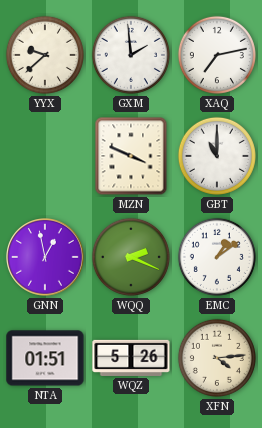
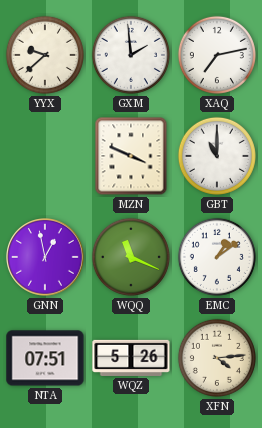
WQQ: 2:19 -> 11:19 (131, 257)
NTA: 01:51 -> 07:51 (45, 358)
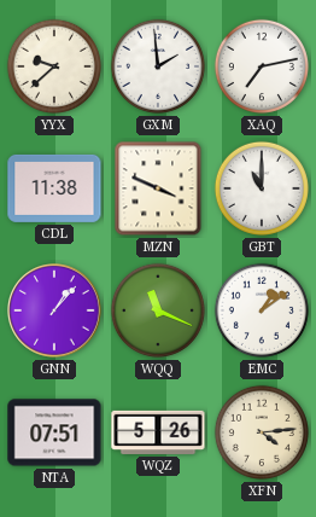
CDL: none -> 11:38 (54, 188)
GNN: 12:58 -> 1:07 (55, 312)
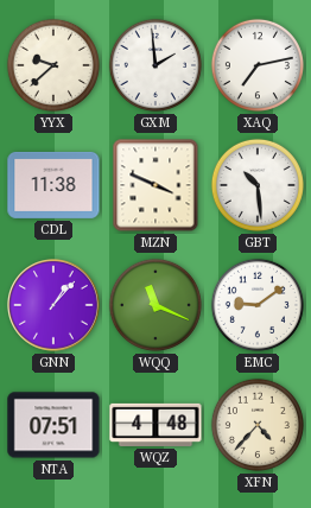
GBT: 11:00 -> 10:29 (258, 185)
EMC: 1:09 -> 9:09 (258, 305)
WQZ: 5:26 -> 4:48 (155, 425)
XFN: 4:14 -> 4:37 (258, 425)
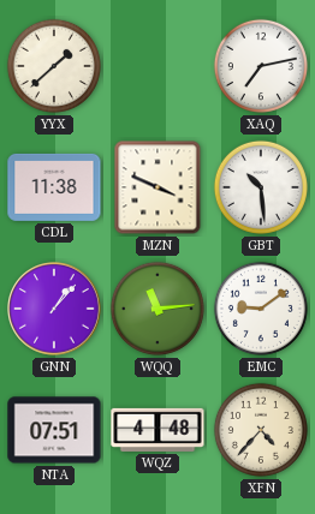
YYX: 9:38 -> 1:38 (54, 66)
GXM: 1:59 -> none (155, 65)
WQQ: 11:19 -> 11:14 (157, 309)
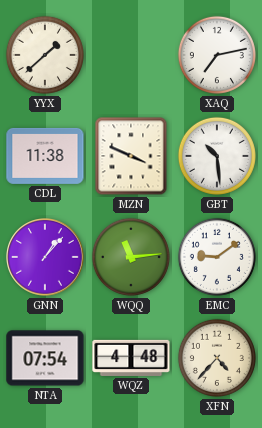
NTA: 07:51 -> 07:54 (45, 358)
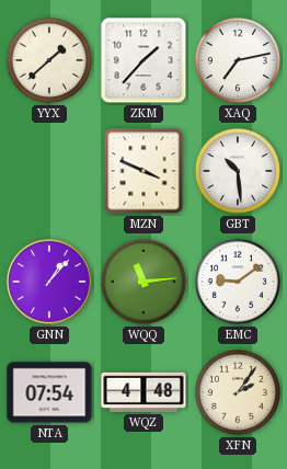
ZKM: none -> 1:37 (143, 60)
CDL: 11:38 -> none (45, 156)
XFN: 4:37 -> 2:06 (238, 392)
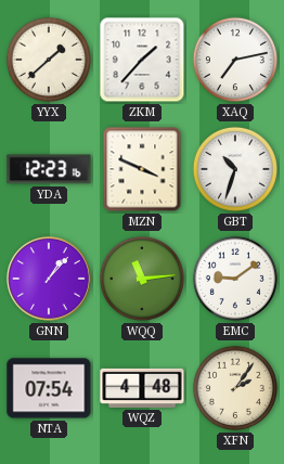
YDA: none -> 12:23 (49, 169)
GBT: 10:29 -> 10:33 (235, 169)
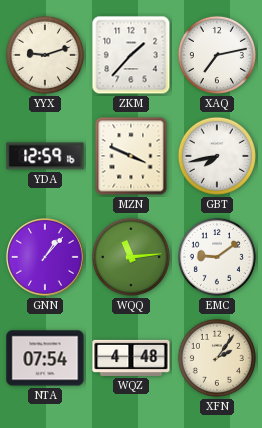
YYX: 1:38 -> 9:12 (45, 55)
YDA: 12:23 -> 12:59 (45, 156)
GBT: 10:33 -> 7:43 (217, 156)
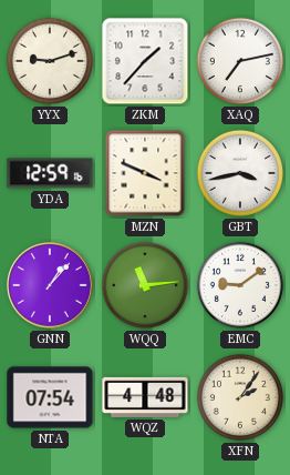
GBT: 7:43 -> 3:43 (240, 173)
